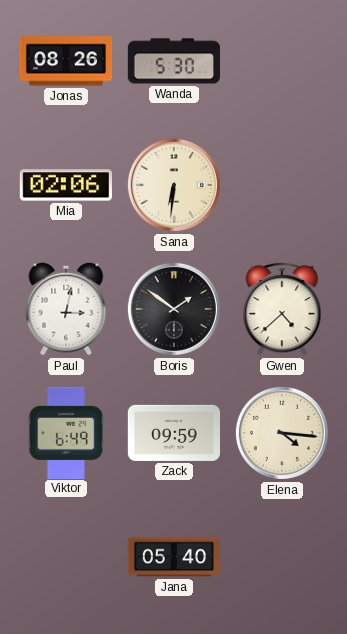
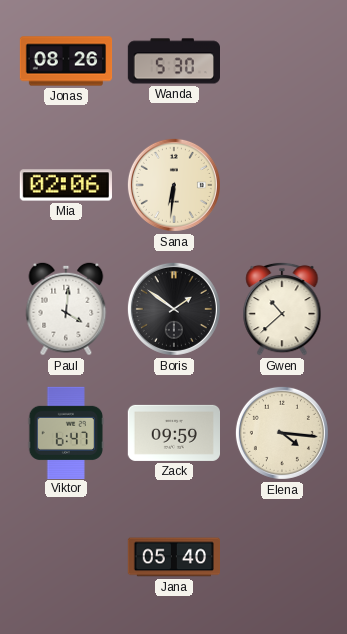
Paul: 3:02 -> 4:01 (66, 309)
Gwen: 4:38 -> 10:38 (282, 309)
Viktor: 6:49 -> 6:47 (66, 432)
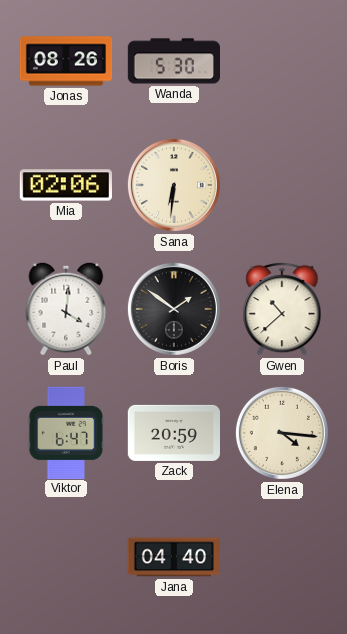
Zack: 09:59 -> 20:59 (173, 433)
Jana: 05:40 -> 04:40 (173, 557)
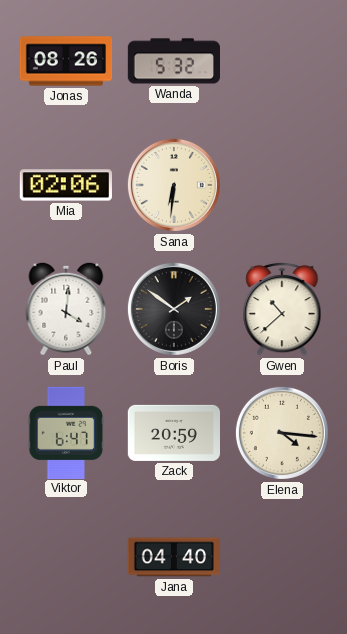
Wanda: 5:30 -> 5:32 (173, 61)
